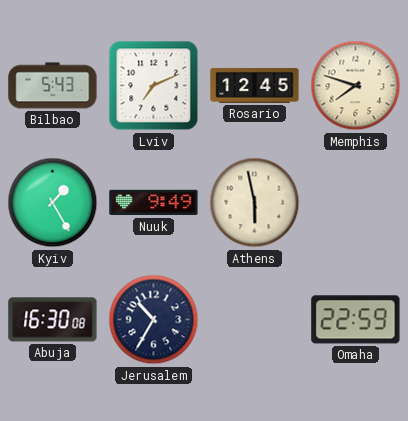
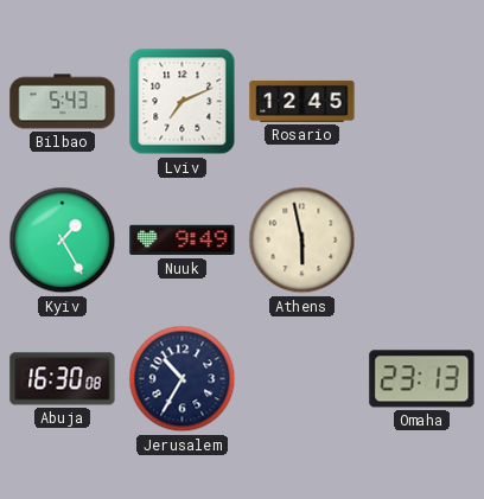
Memphis: 7:48 -> none (356, 86)
Omaha: 22:59 -> 23:13 (422, 379)
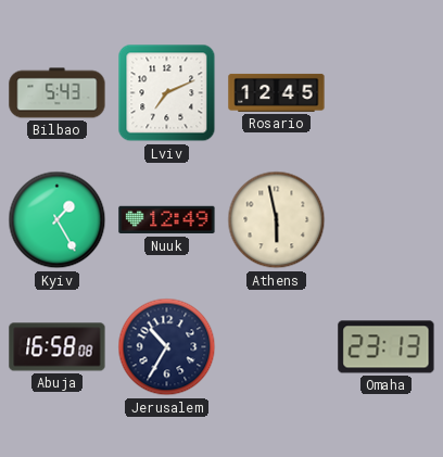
Nuuk: 9:49 -> 12:49 (167, 220)
Abuja: 16:30 -> 16:58 (58, 347)
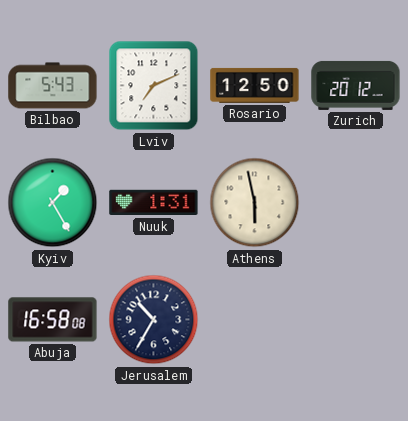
Rosario: 12:45 -> 12:50 (255, 85)
Zurich: none -> 20:12 (356, 85)
Nuuk: 12:49 -> 1:31 (154, 203)
Omaha: 23:13 -> none (387, 347)
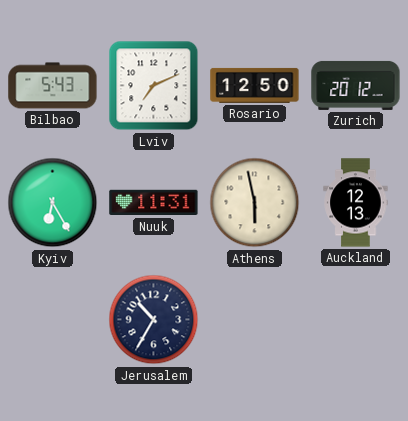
Kyiv: 1:25 -> 6:25 (53, 203)
Nuuk: 1:31 -> 11:31 (154, 203)
Auckland: none -> 12:13 (356, 203)
Abuja: 16:58 -> none (53, 320)
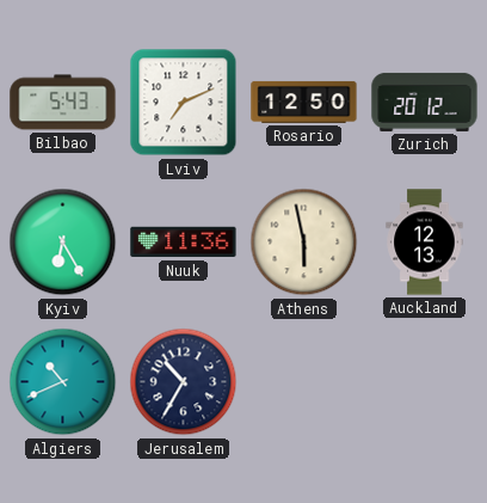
Nuuk: 11:31 -> 11:36 (184, 243)
Algiers: none -> 10:41 (63, 382)
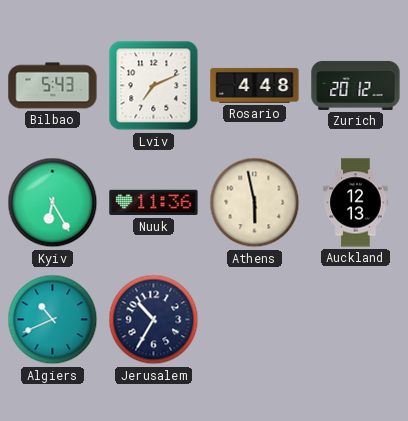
Rosario: 12:50 -> 4:48 (255, 85)
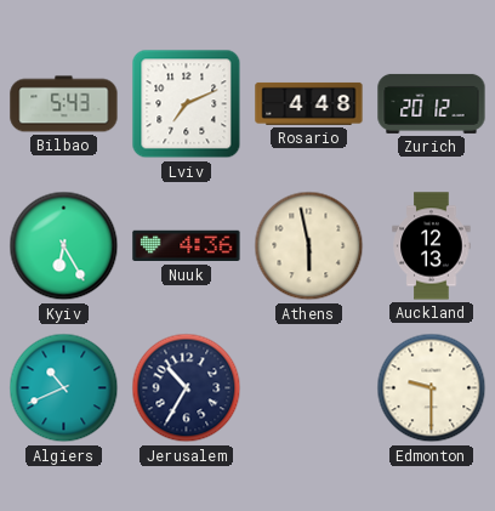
Nuuk: 11:36 -> 4:36 (187, 246)
Edmonton: none -> 9:30 (432, 388)
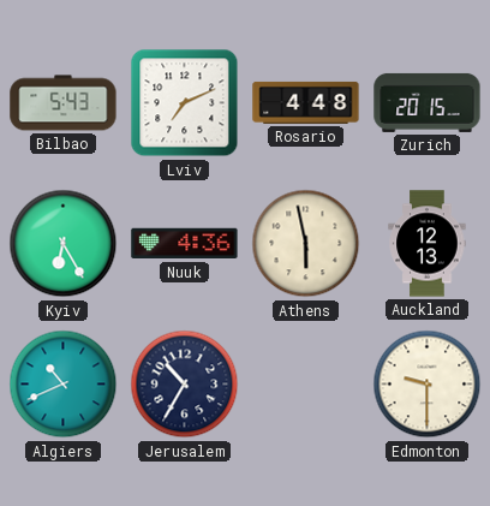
Zurich: 20:12 -> 20:15 (428, 102)
